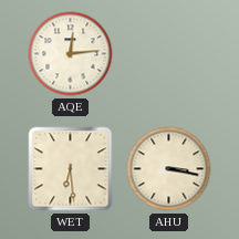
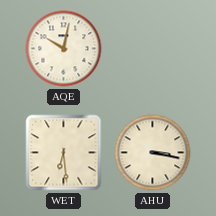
AQE: 12:14 -> 10:02 (64, 49)
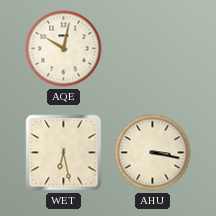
WET: 6:29 -> 6:28 (64, 153)
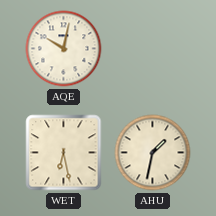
AHU: 3:17 -> 1:32 (153, 153)
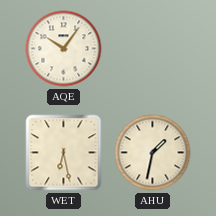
AQE: 10:02 -> 10:06 (64, 49)
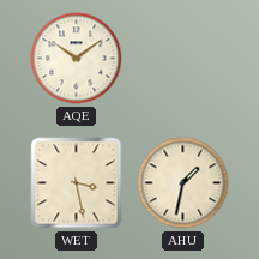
AQE: 10:06 -> 10:09 (77, 59)
WET: 6:28 -> 3:28 (77, 183)
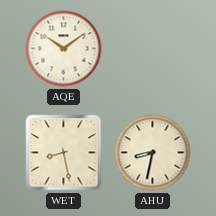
WET: 3:28 -> 8:28 (64, 153)
AHU: 1:32 -> 8:32 (153, 153)
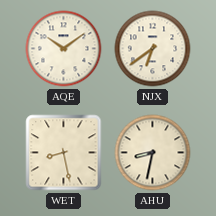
NJX: none -> 6:39 (153, 49)
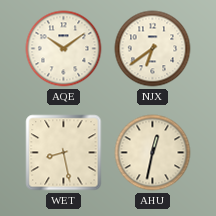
AHU: 8:32 -> 12:32 (153, 153)
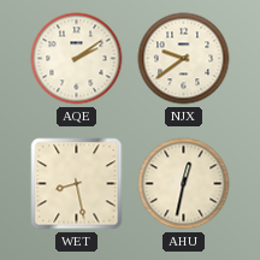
AQE: 10:09 -> 2:09 (77, 59)
NJX: 6:39 -> 9:39 (184, 59)
